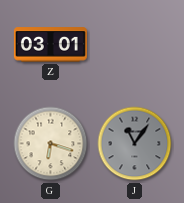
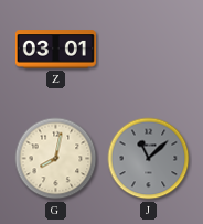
G: 6:18 -> 8:02 (56, 159)
J: 11:06 -> 11:08 (149, 159)
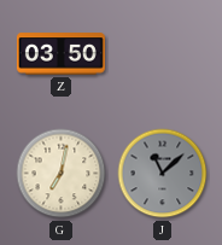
Z: 03:01 -> 03:50 (60, 54)
G: 8:02 -> 7:02 (62, 174)
